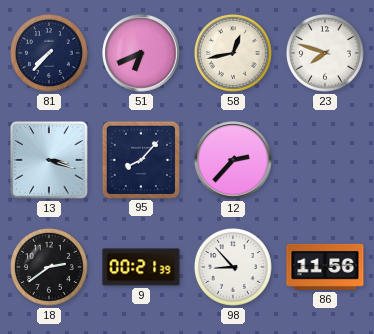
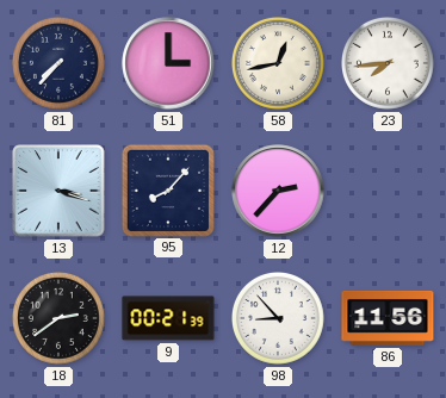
51: 6:41 -> 3:00 (168, 63)
23: 7:48 -> 7:44 (389, 64)
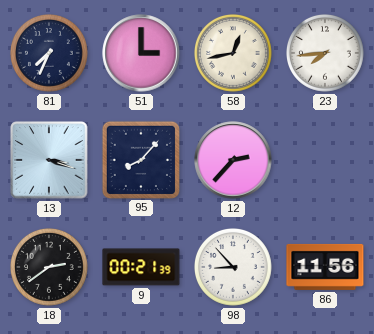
81: 7:37 -> 7:34 (50, 54)
